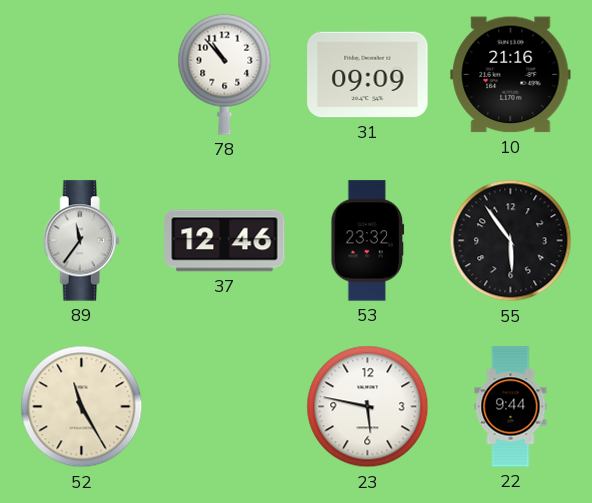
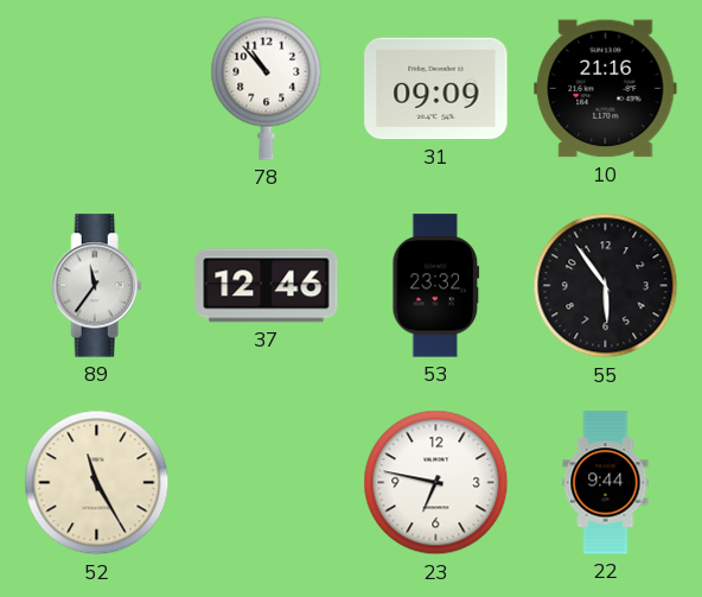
23: 5:47 -> 6:47 (436, 483)
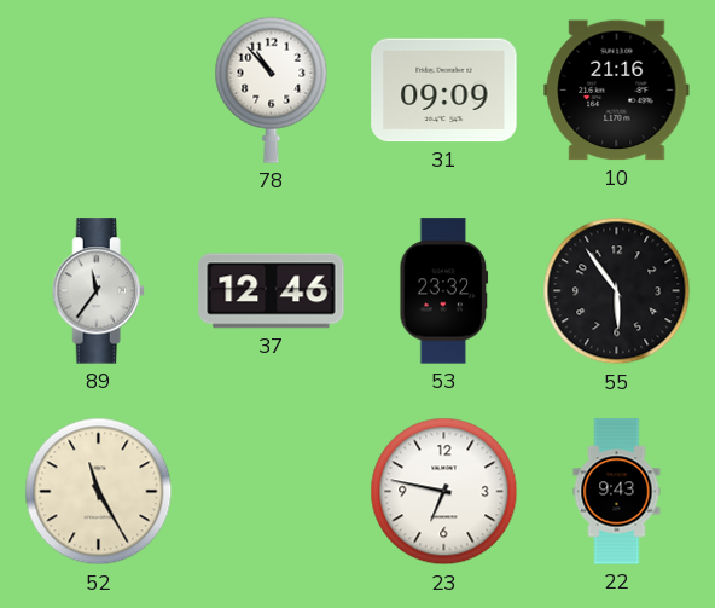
22: 9:44 -> 9:43 (617, 492)
